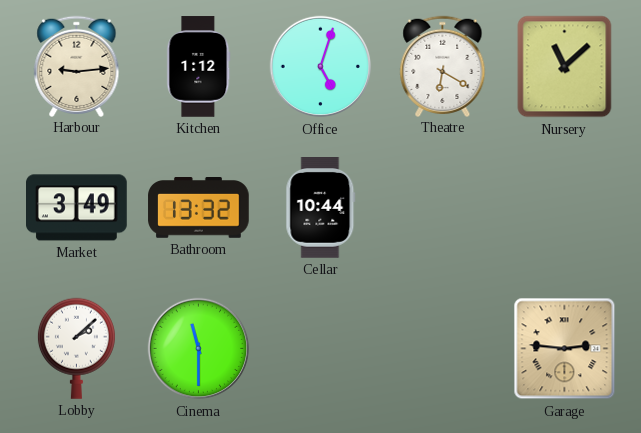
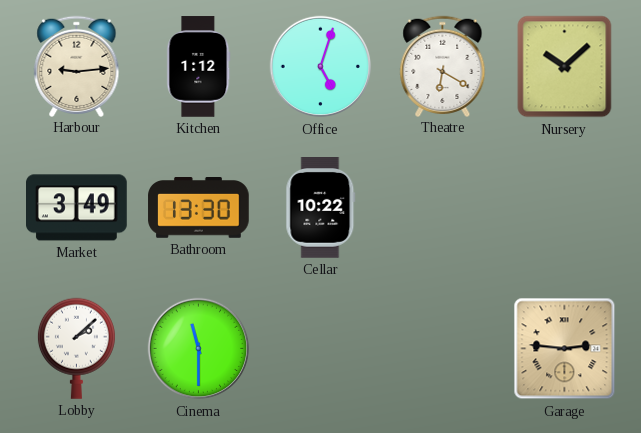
Nursery: 11:08 -> 10:08 (565, 67)
Bathroom: 13:32 -> 13:30 (199, 208)
Cellar: 10:44 -> 10:22 (321, 208)
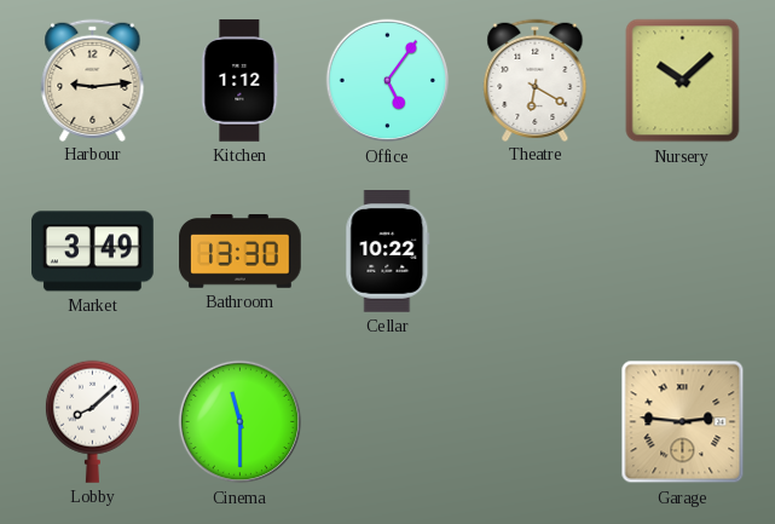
Office: 5:03 -> 5:06 (388, 81)
Lobby: 2:08 -> 8:08 (92, 421)
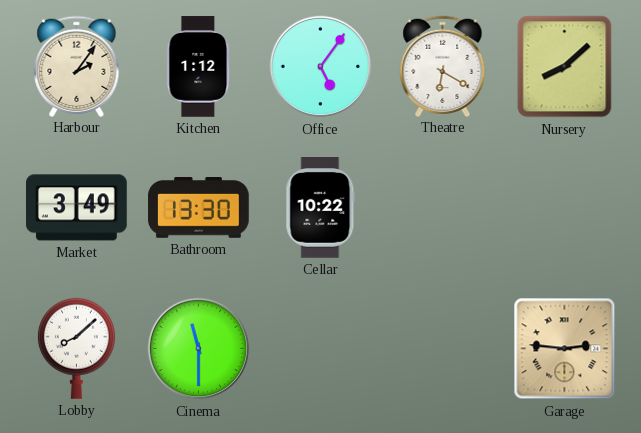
Harbour: 9:14 -> 2:06 (77, 66)
Nursery: 10:08 -> 8:08 (565, 67)
